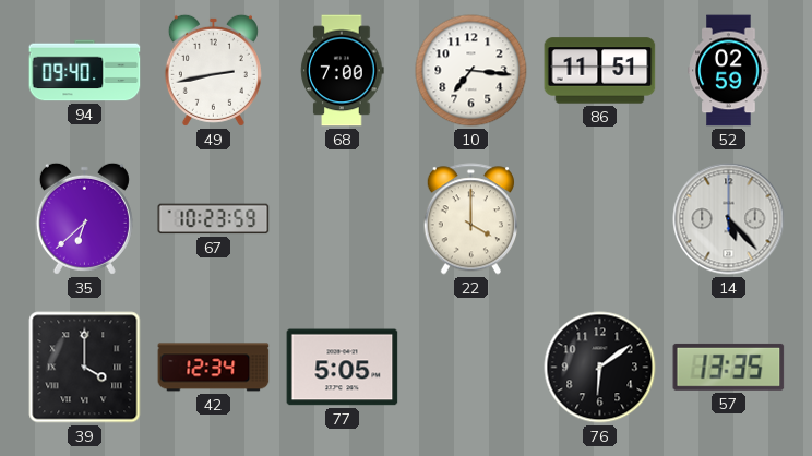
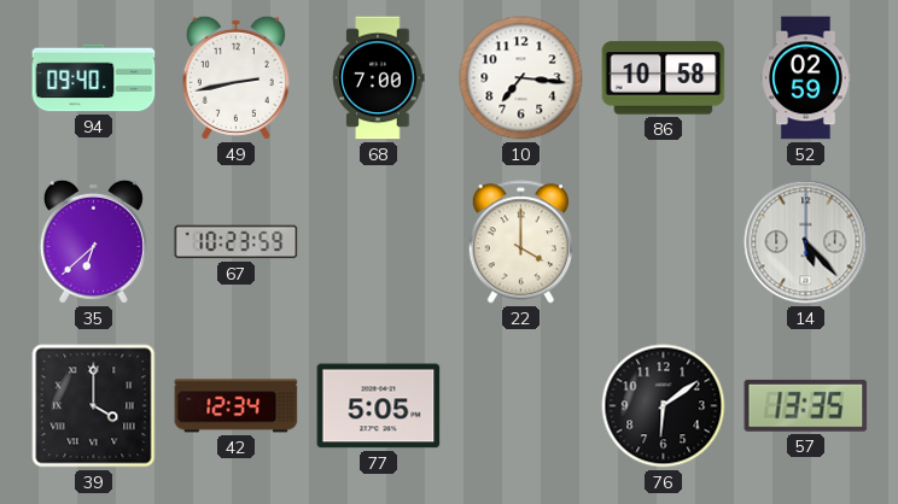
86: 11:51 -> 10:58 (664, 78)
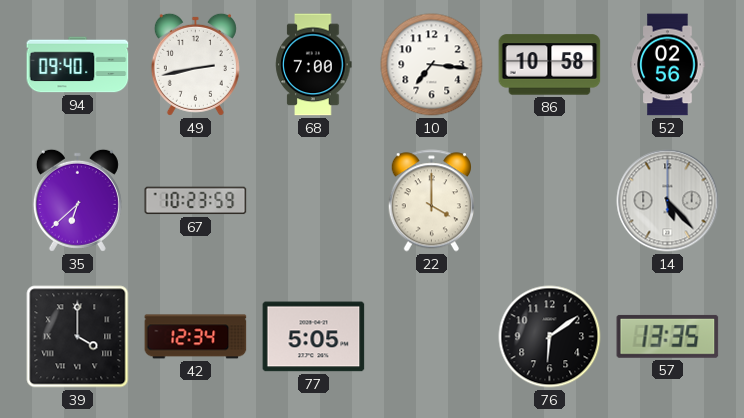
52: 02:59 -> 02:56 (668, 65)
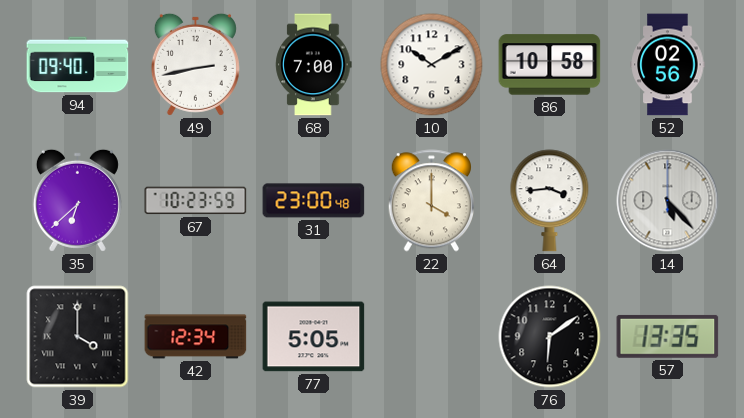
10: 7:16 -> 10:10 (432, 65)
31: none -> 23:00 (314, 201)
64: none -> 3:44 (550, 201)
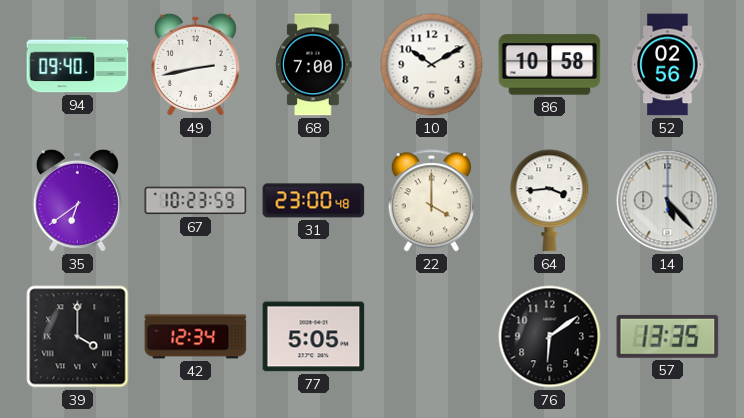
35: 6:38 -> 6:39 (77, 200)
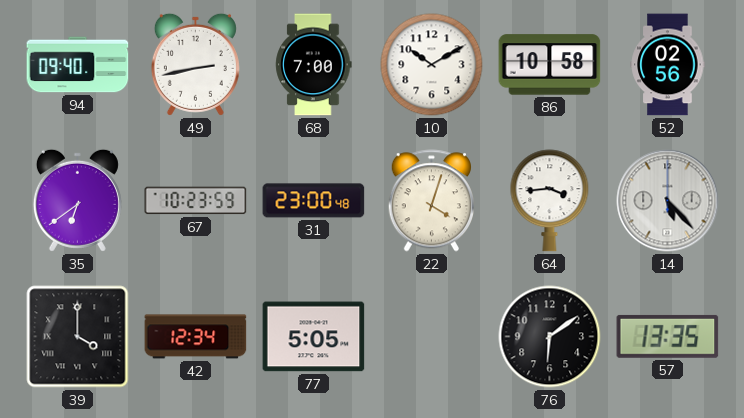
22: 4:00 -> 4:03 (431, 201)
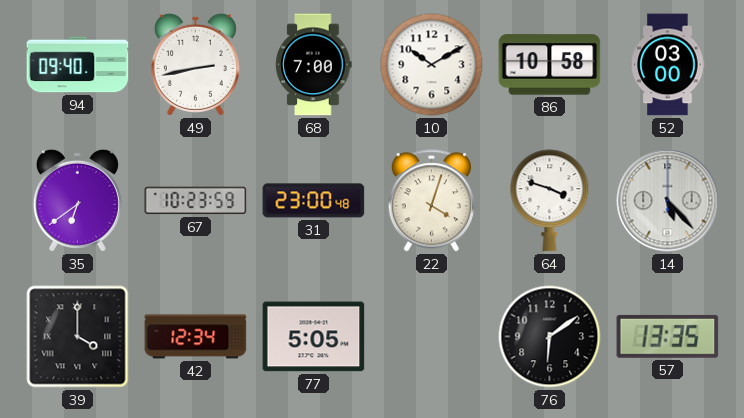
52: 02:56 -> 03:00 (668, 65)
64: 3:44 -> 3:48 (550, 201)
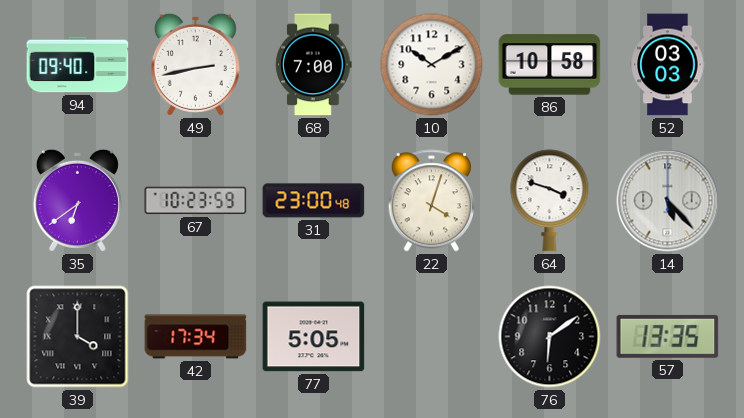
52: 03:00 -> 03:03 (668, 65)
42: 12:34 -> 17:34 (196, 337)
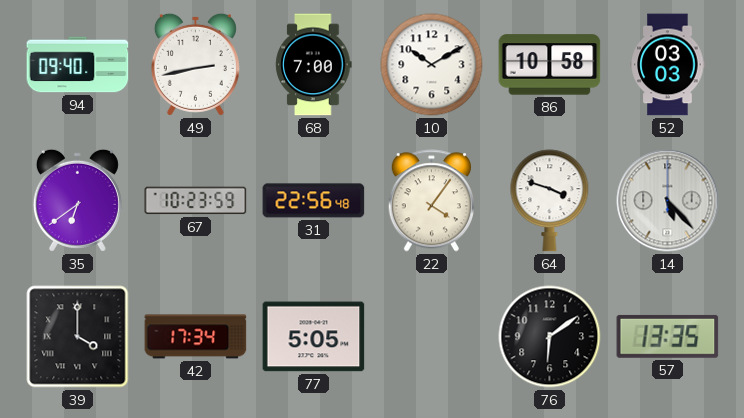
31: 23:00 -> 22:56 (314, 201)
22: 4:03 -> 4:06 (431, 201)
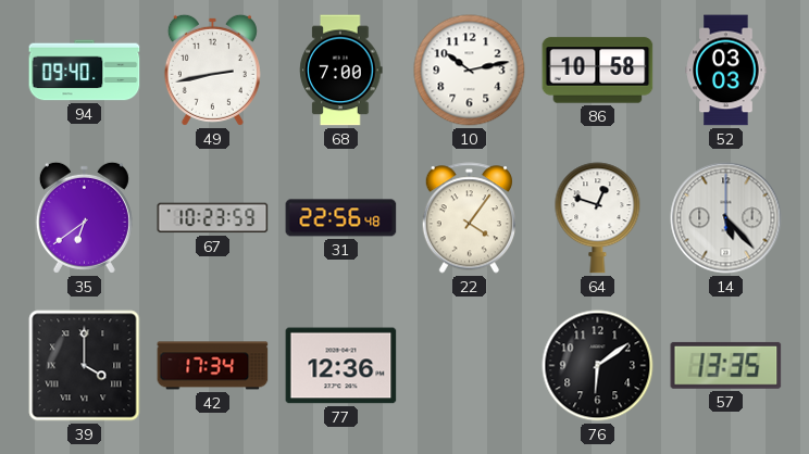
10: 10:10 -> 10:13 (470, 71)
64: 3:48 -> 12:48 (598, 218)
77: 5:05 -> 12:36 (341, 366)
